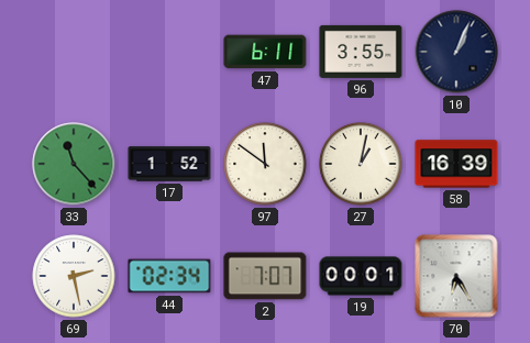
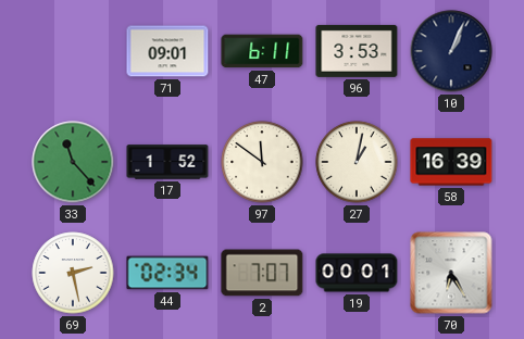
71: none -> 09:01 (167, 51)
96: 3:55 -> 3:53 (357, 51)
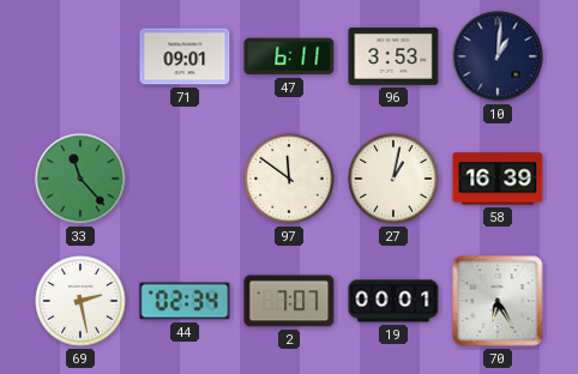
10: 1:04 -> 1:01 (498, 56)
17: 1:52 -> none (167, 162)
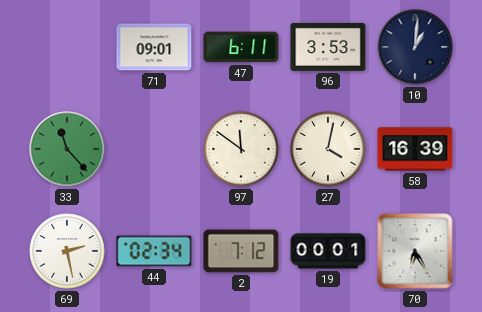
27: 1:02 -> 4:02 (328, 149)
2: 7:07 -> 7:12 (241, 251)
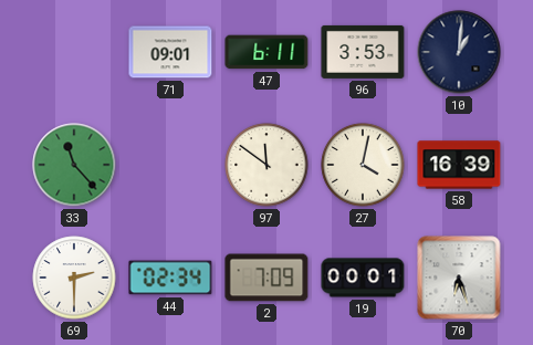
69: 2:28 -> 2:30 (74, 278)
2: 7:12 -> 7:09 (266, 278)
70: 6:25 -> 6:27 (459, 278)
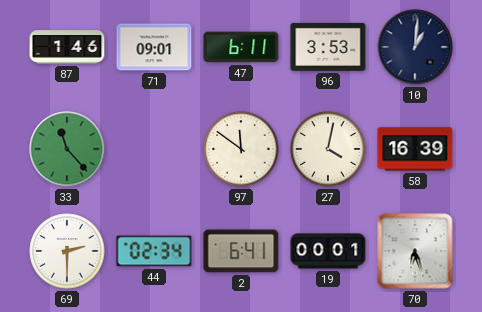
87: none -> 1:46 (67, 47)
2: 7:09 -> 6:41 (241, 251)
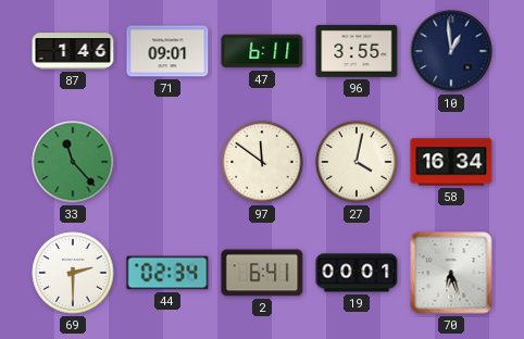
96: 3:53 -> 3:55 (357, 51)
10: 1:01 -> 12:59 (451, 51)
58: 16:39 -> 16:34 (451, 162)
